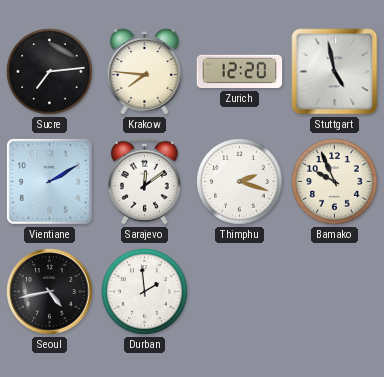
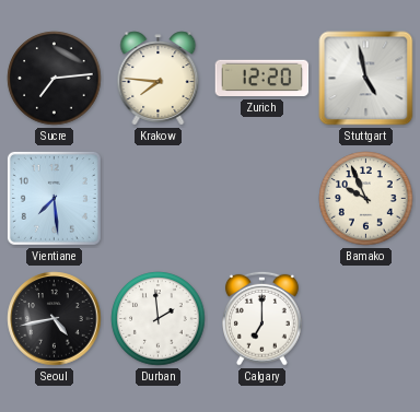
Vientiane: 2:10 -> 7:29 (54, 198)
Sarajevo: 12:09 -> none (145, 181)
Thimphu: 2:18 -> none (240, 182)
Calgary: none -> 7:00 (262, 318)
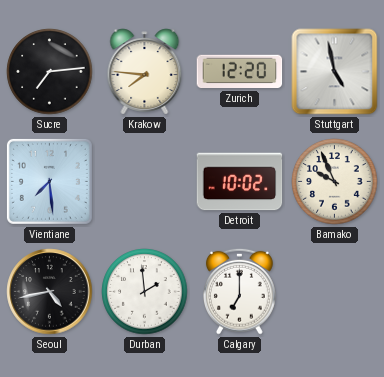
Detroit: none -> 10:02 (240, 182)
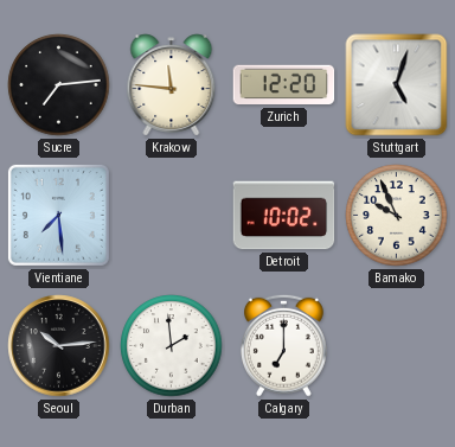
Krakow: 7:46 -> 11:46 (172, 85)
Stuttgart: 4:58 -> 5:03 (397, 85)
Seoul: 4:43 -> 10:14 (59, 346)
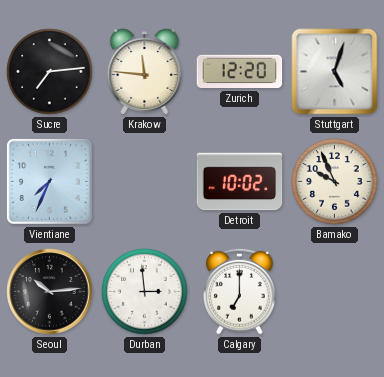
Vientiane: 7:29 -> 7:34 (49, 181)
Durban: 1:59 -> 2:59 (145, 292)
